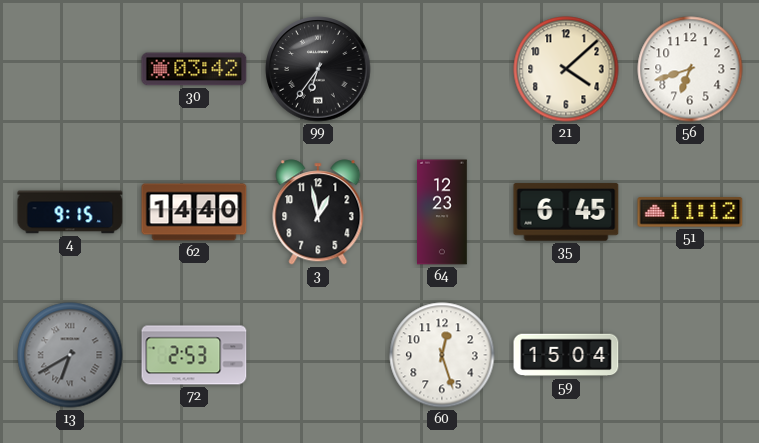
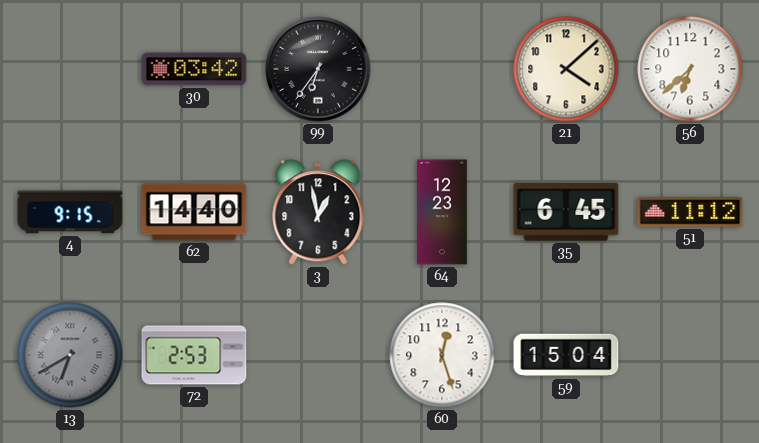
56: 6:42 -> 6:38 (690, 69)
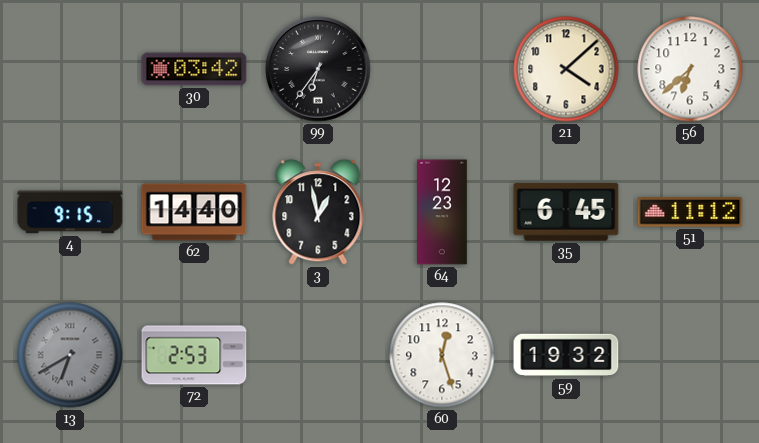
59: 15:04 -> 19:32 (566, 355)
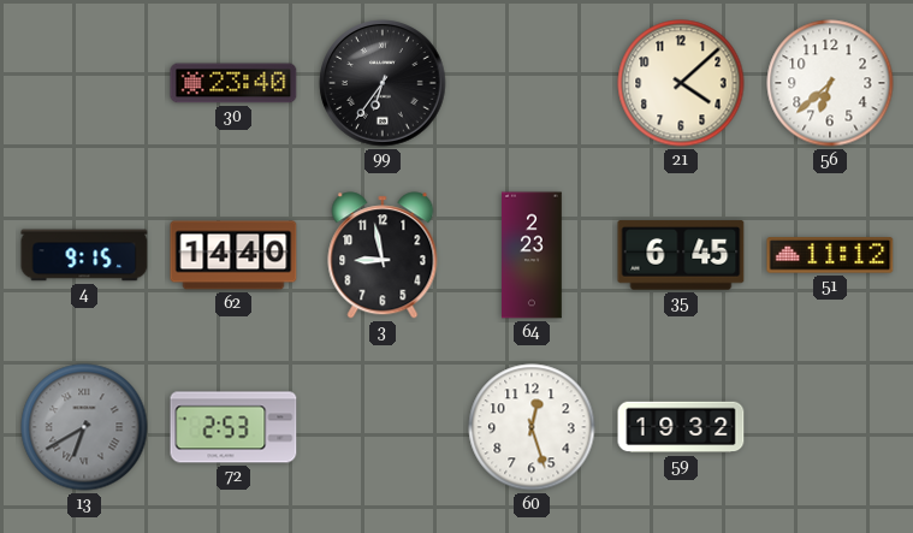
30: 03:42 -> 23:40 (233, 83)
3: 12:58 -> 8:58 (383, 255)
64: 12:23 -> 2:23 (533, 255)
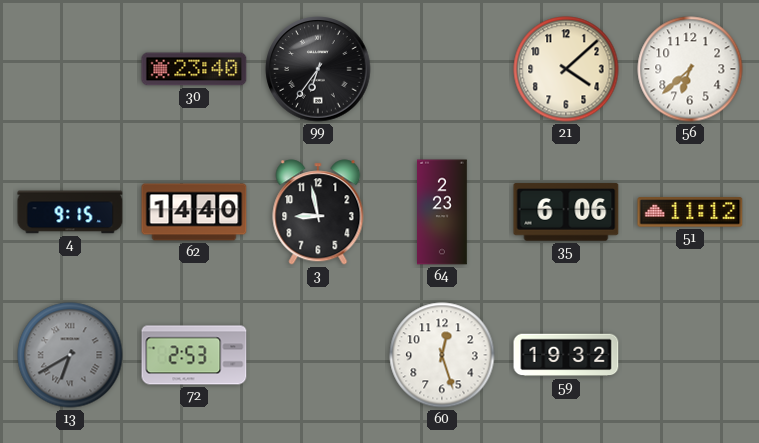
35: 6:45 -> 6:06 (566, 212)
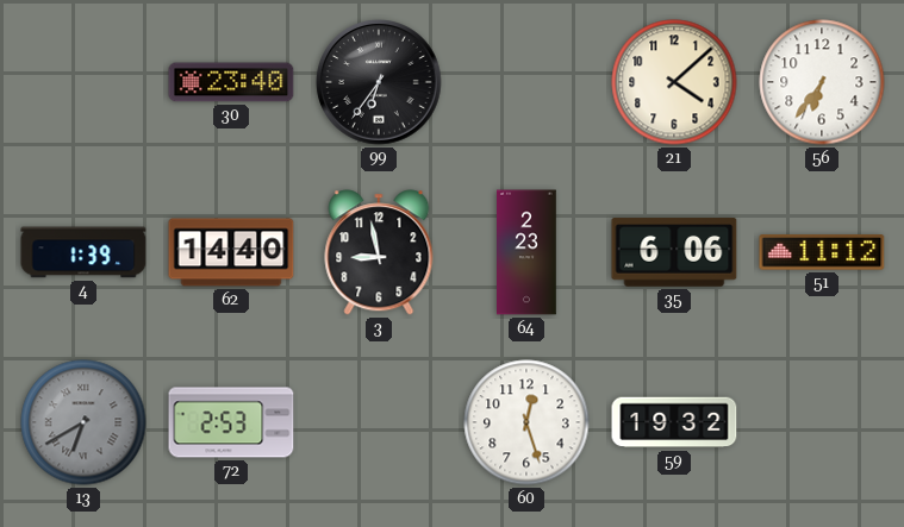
56: 6:38 -> 6:36 (822, 82)
4: 9:15 -> 1:39 (83, 252)
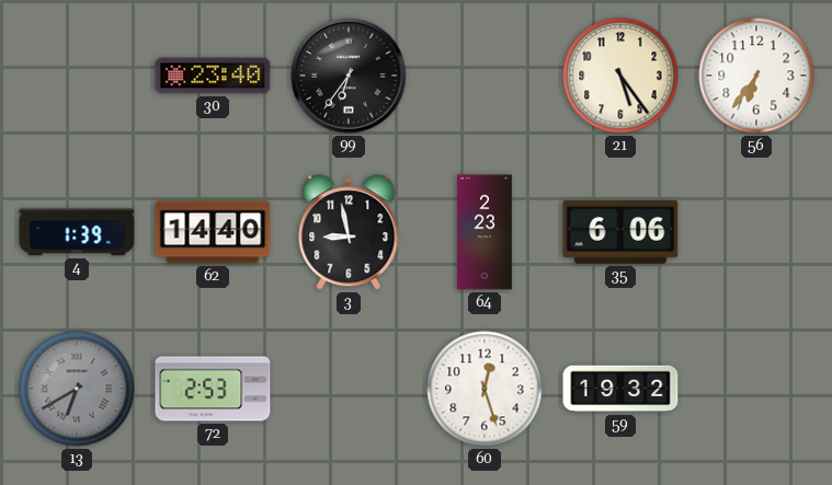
21: 4:08 -> 5:24 (620, 76)
51: 11:12 -> none (822, 252)
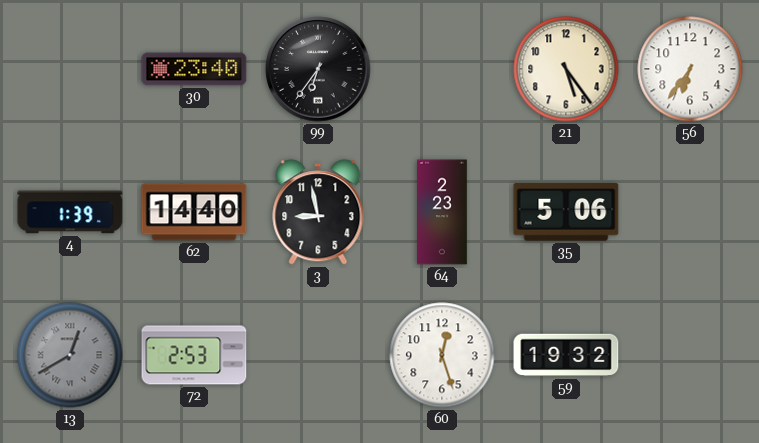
35: 6:06 -> 5:06 (566, 212)
13: 6:40 -> 12:40 (70, 355)
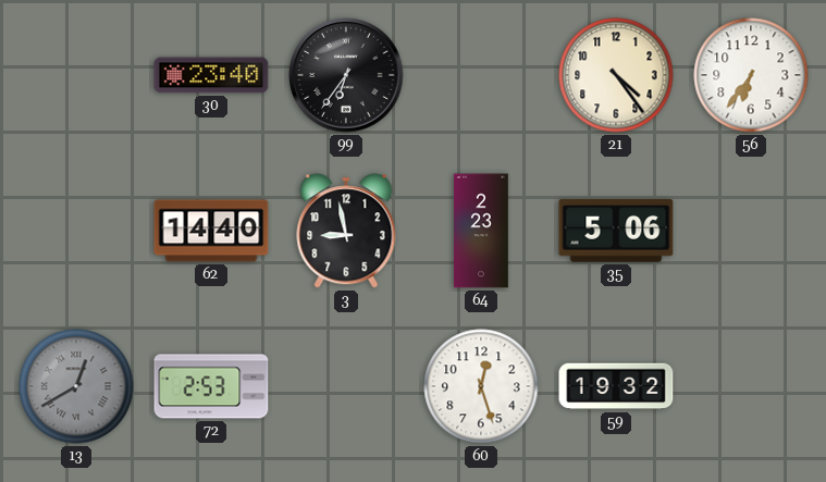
21: 5:24 -> 4:24 (616, 75)
4: 1:39 -> none (70, 212)
